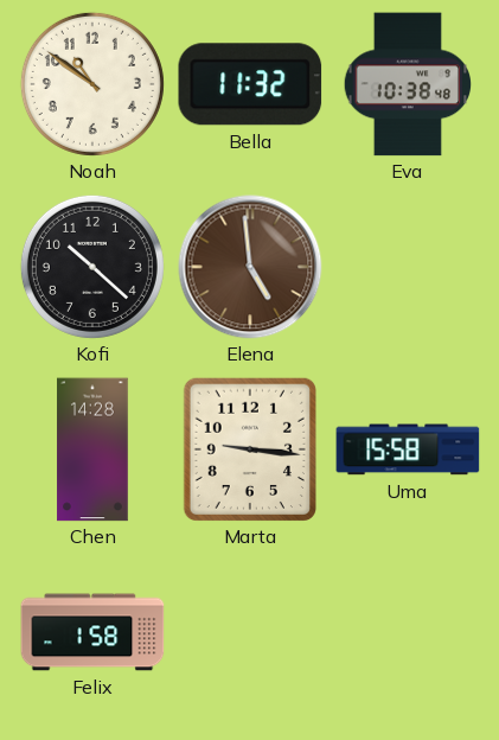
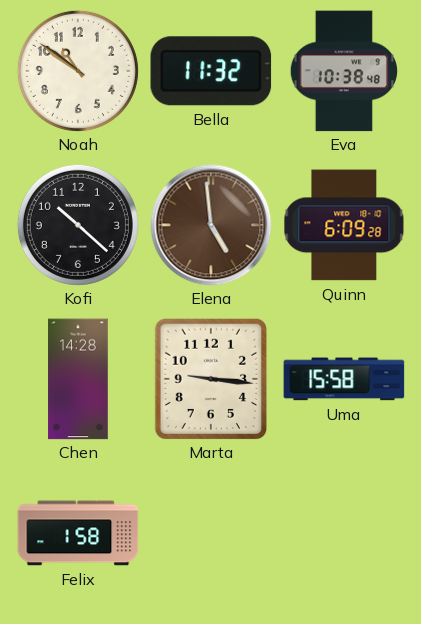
Quinn: none -> 6:09 (344, 225)
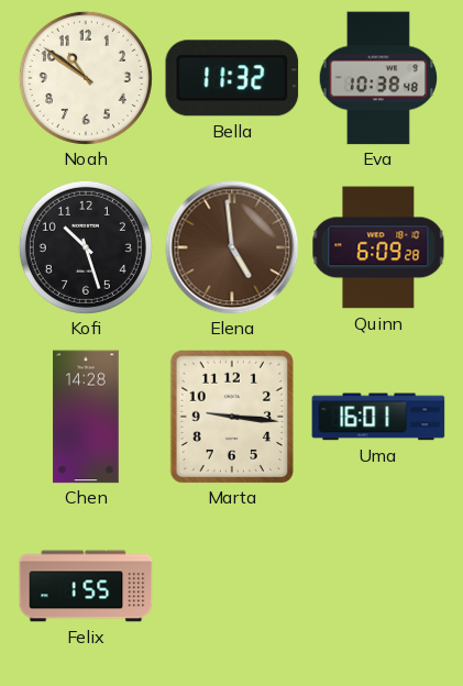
Kofi: 10:22 -> 10:27 (86, 247)
Uma: 15:58 -> 16:01 (378, 417)
Felix: 1:58 -> 1:55 (86, 586)
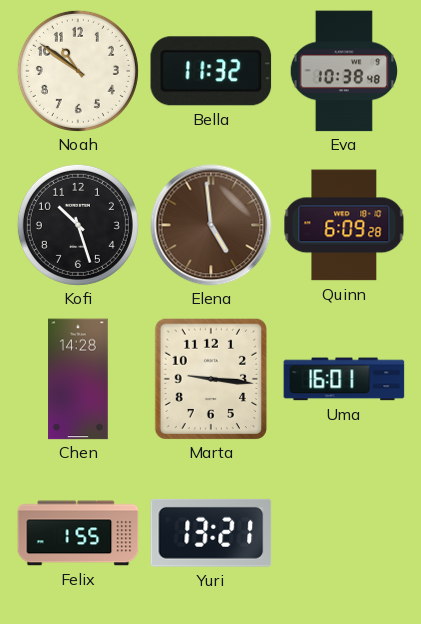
Yuri: none -> 13:21 (211, 533)
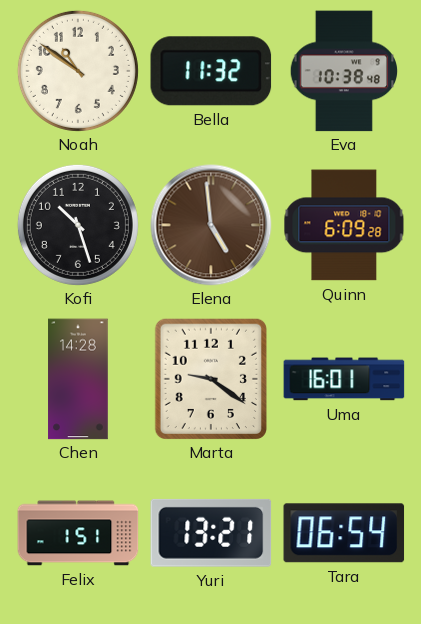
Marta: 9:16 -> 9:21 (211, 378)
Felix: 1:55 -> 1:51 (78, 533)
Tara: none -> 06:54 (344, 533)
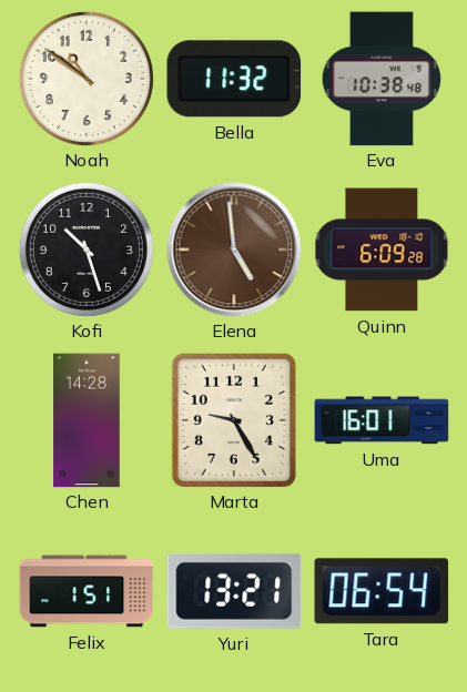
Marta: 9:21 -> 9:25 (234, 419)
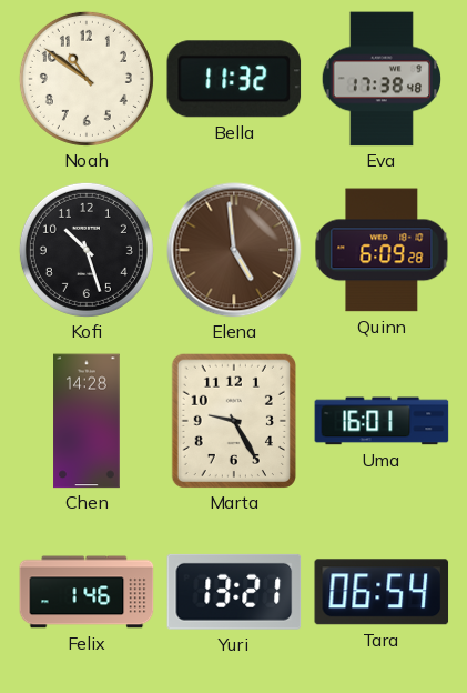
Eva: 10:38 -> 17:38 (380, 79)
Felix: 1:51 -> 1:46 (87, 592)
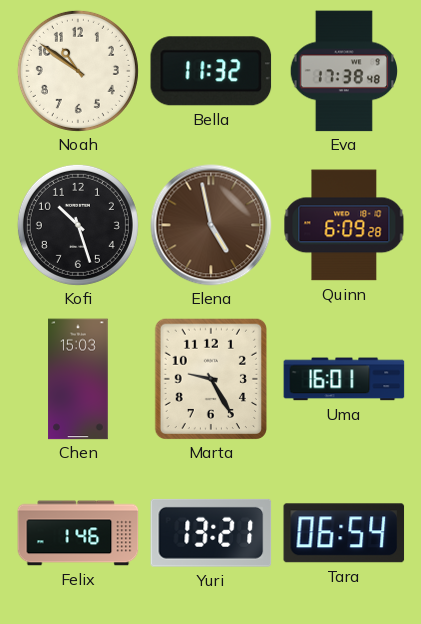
Elena: 4:59 -> 4:58 (211, 225)
Chen: 14:28 -> 15:03 (78, 379)
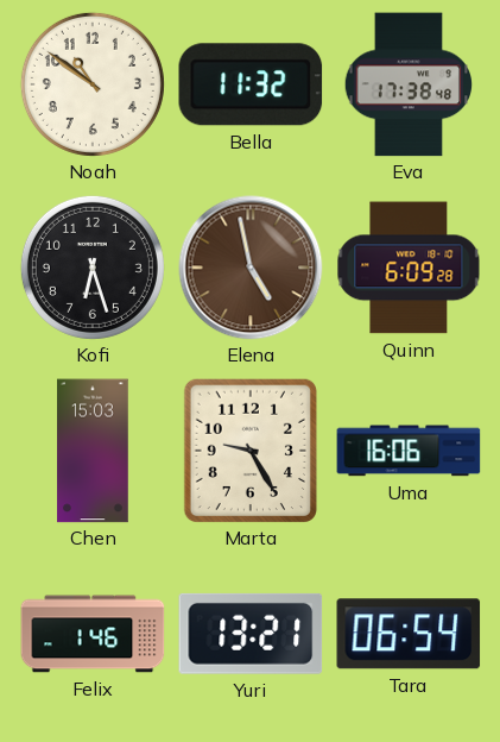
Kofi: 10:27 -> 6:27 (93, 268)
Uma: 16:01 -> 16:06 (409, 451)
